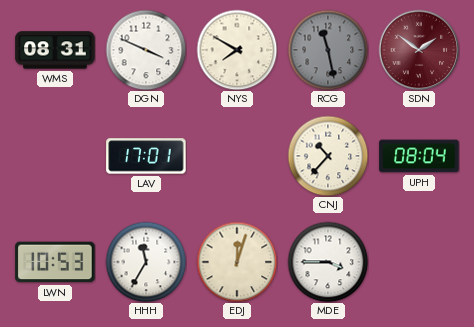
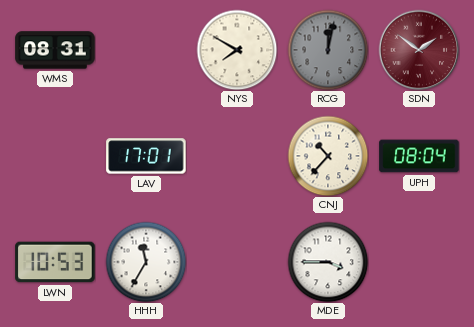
DGN: 3:49 -> none (146, 50)
RCG: 11:28 -> 12:02 (328, 50)
EDJ: 12:03 -> none (237, 262)
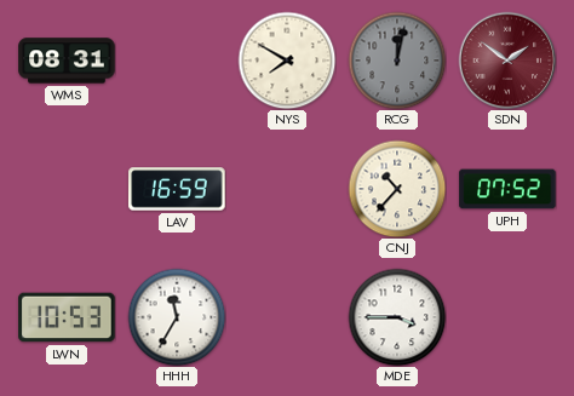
LAV: 17:01 -> 16:59 (177, 189)
UPH: 08:04 -> 07:52 (507, 189)
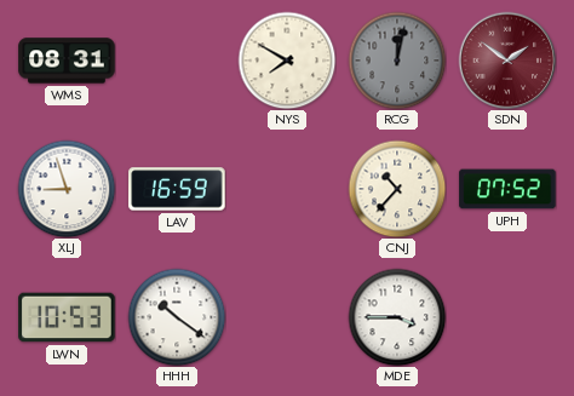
XLJ: none -> 8:57 (67, 189)
HHH: 11:35 -> 10:21 (177, 317)
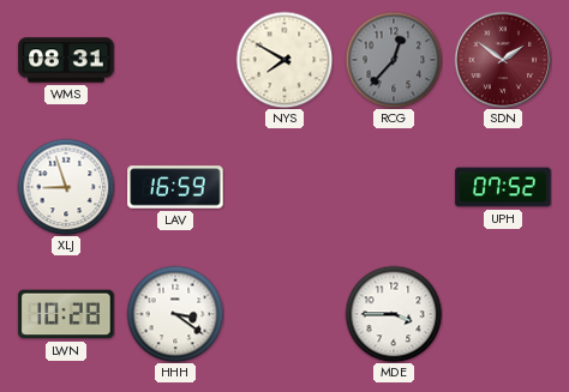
RCG: 12:02 -> 12:37 (394, 60)
CNJ: 10:37 -> none (397, 189)
LWN: 10:53 -> 10:28 (66, 314)
HHH: 10:21 -> 3:21 (175, 314)
